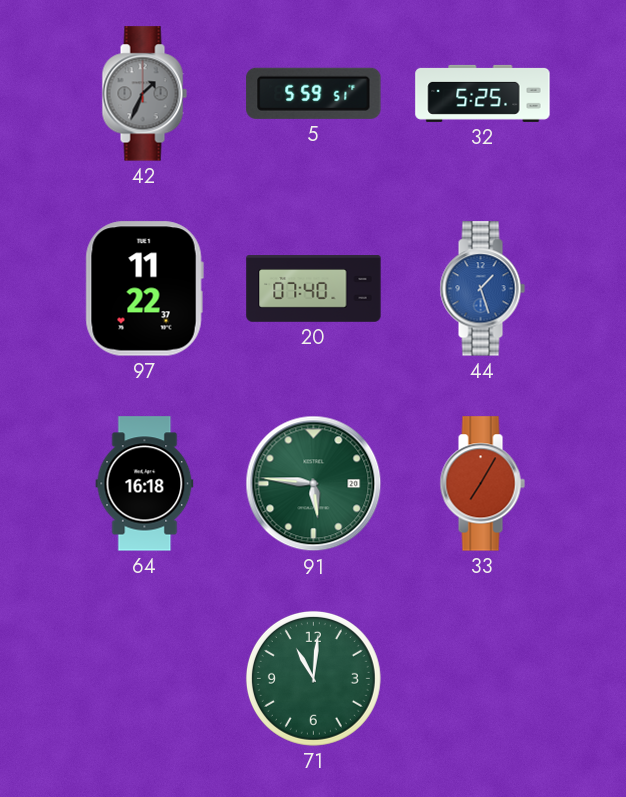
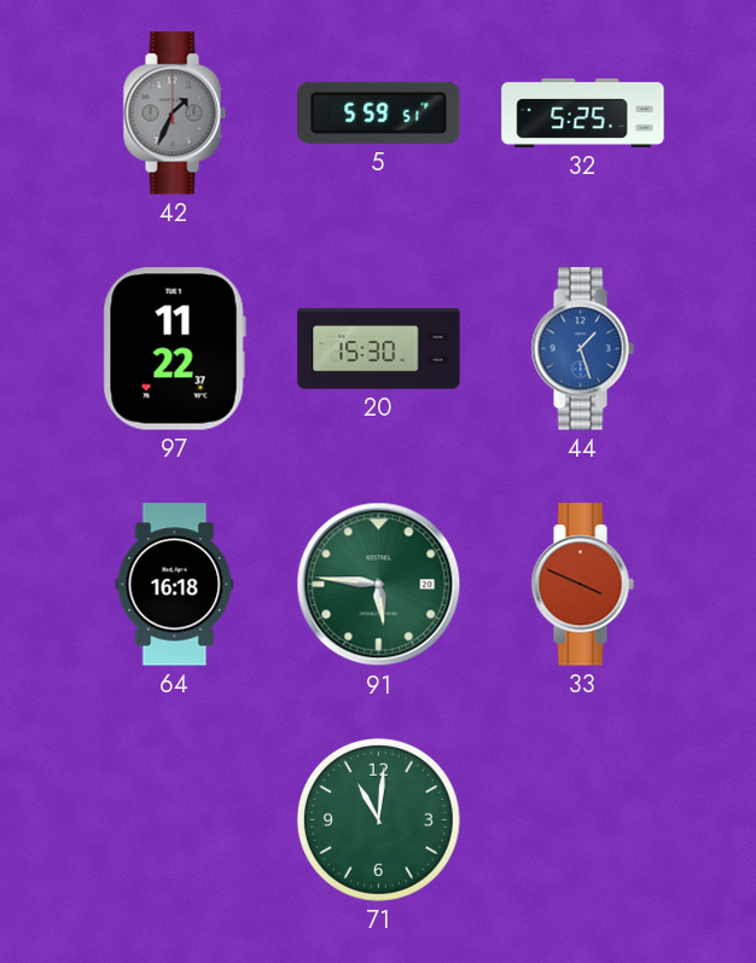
20: 07:40 -> 15:30 (379, 349)
33: 7:05 -> 3:49 (582, 585)
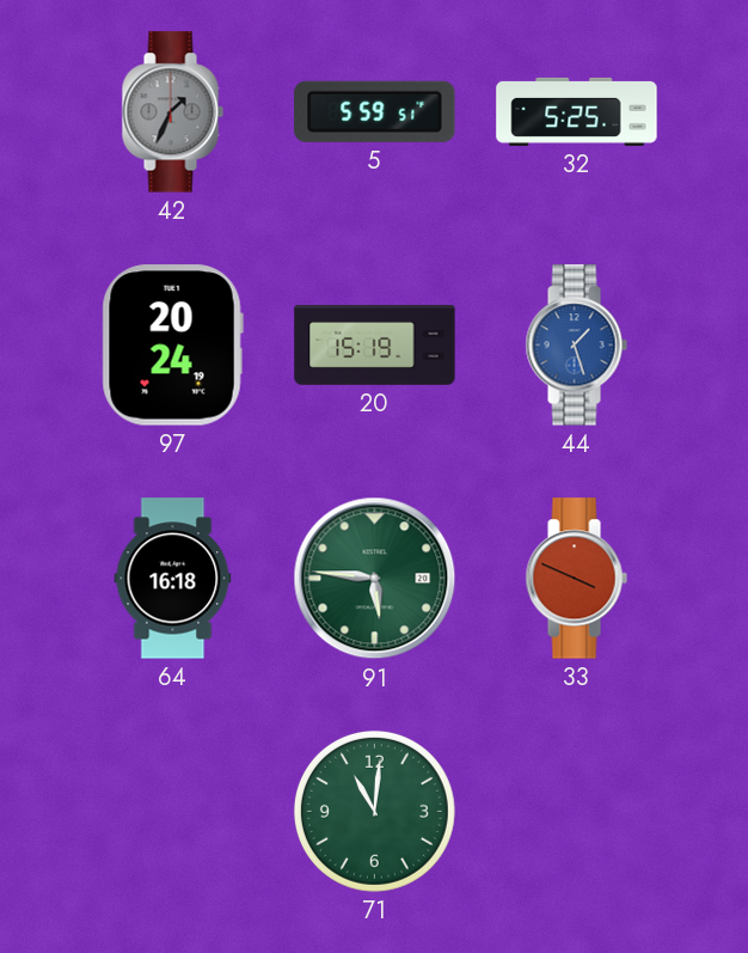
97: 11:22 -> 20:24 (172, 346)
20: 15:30 -> 15:19 (375, 346)
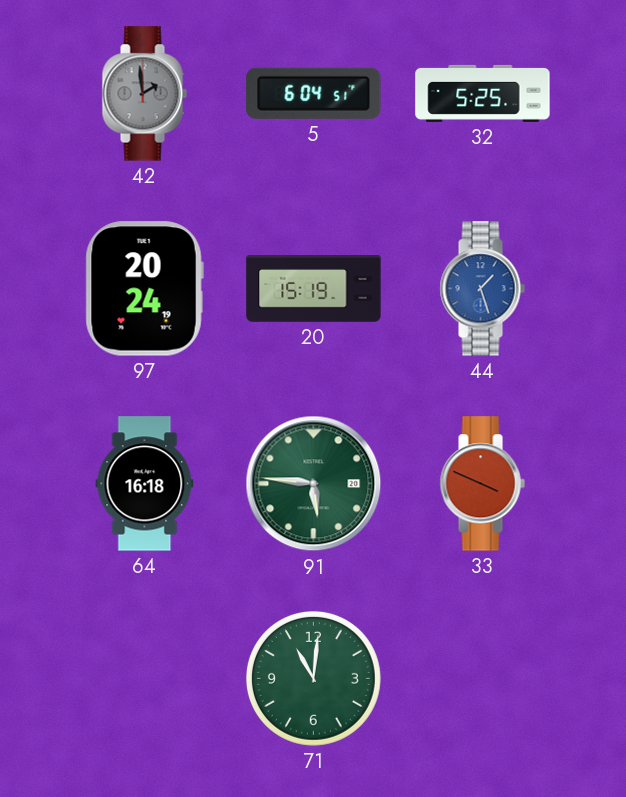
42: 1:34 -> 1:59 (144, 94)
5: 5:59 -> 6:04 (314, 93)
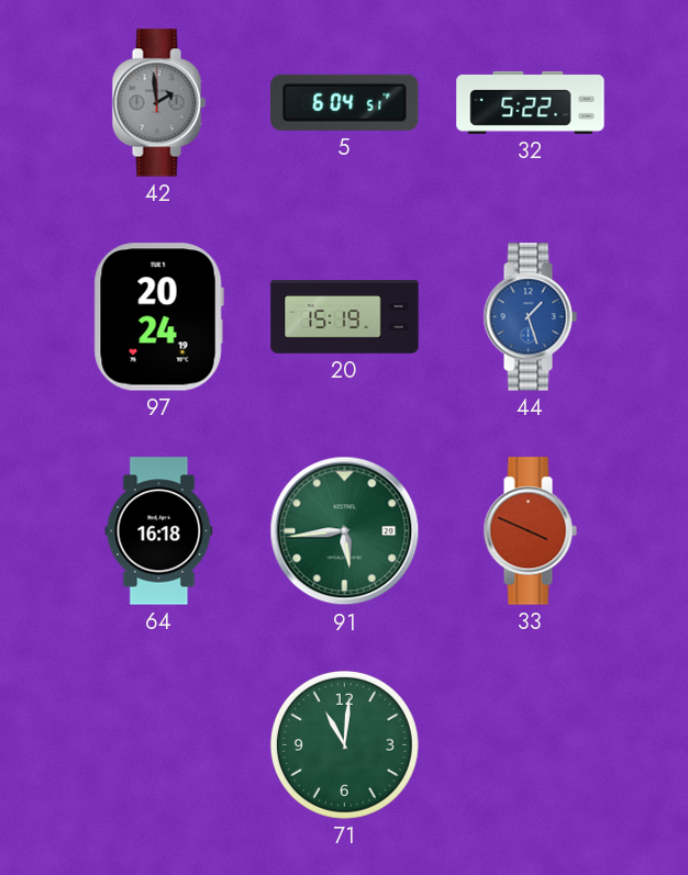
32: 5:25 -> 5:22 (531, 102)
91: 5:46 -> 5:44 (345, 531)
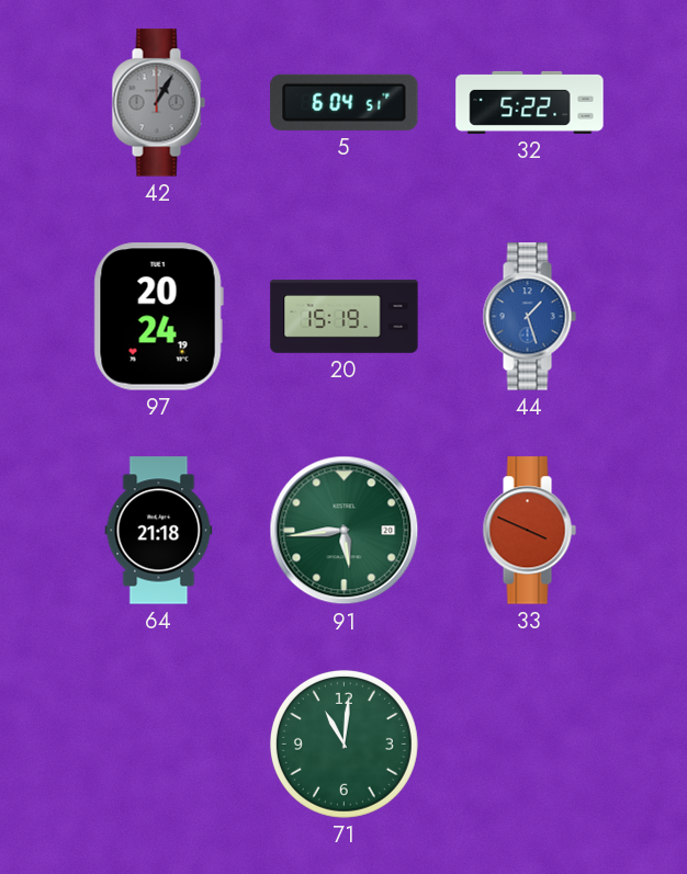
42: 1:59 -> 1:05 (158, 103)
64: 16:18 -> 21:18 (159, 531)
